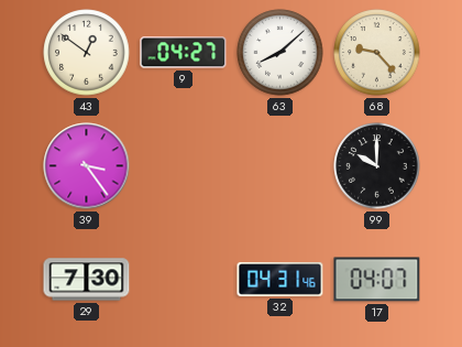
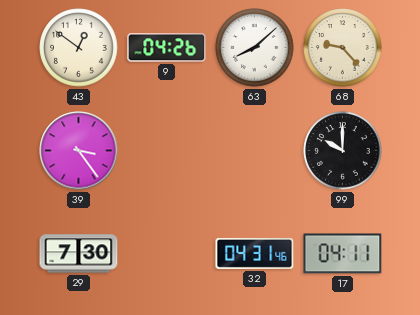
9: 04:27 -> 04:26 (167, 48)
17: 04:07 -> 04:11 (343, 254)
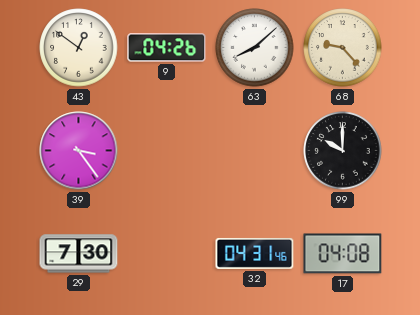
17: 04:11 -> 04:08 (343, 254)
